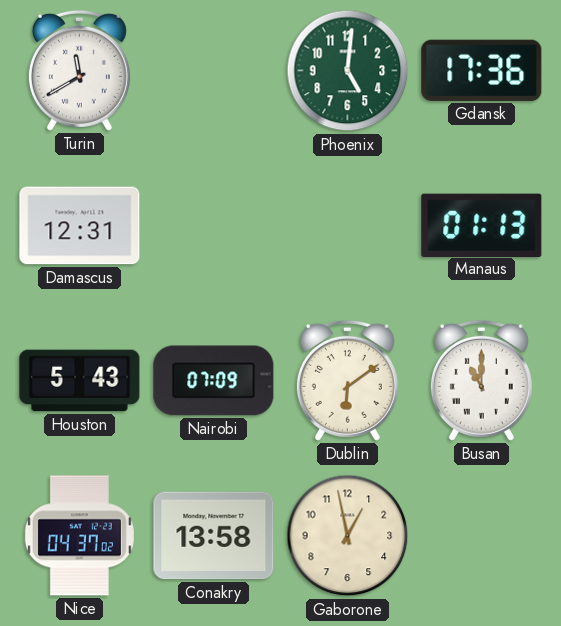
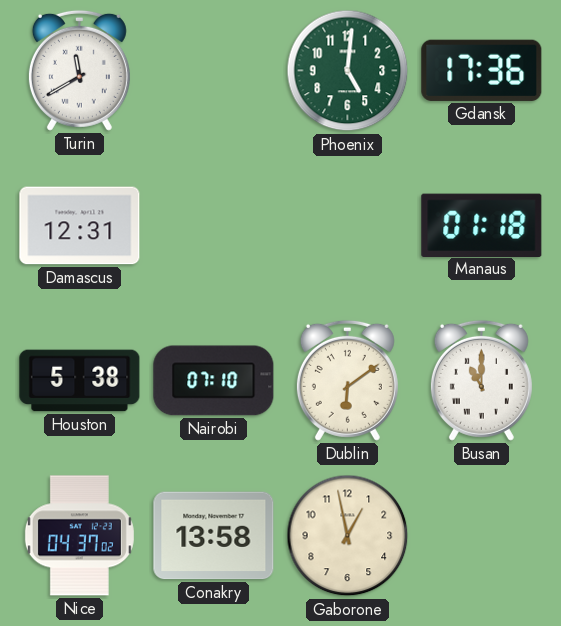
Manaus: 01:13 -> 01:18 (482, 225)
Houston: 5:43 -> 5:38 (80, 381)
Nairobi: 07:09 -> 07:10 (214, 381)
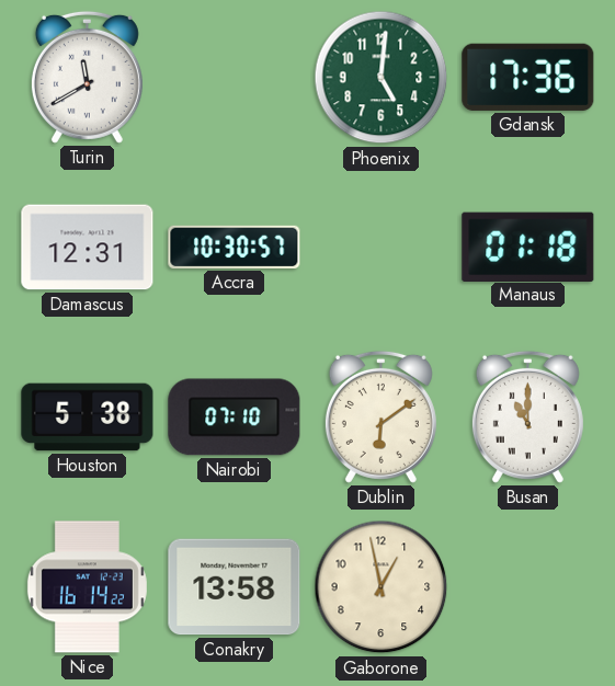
Accra: none -> 10:30 (235, 247)
Nice: 04:37 -> 16:14 (87, 587)
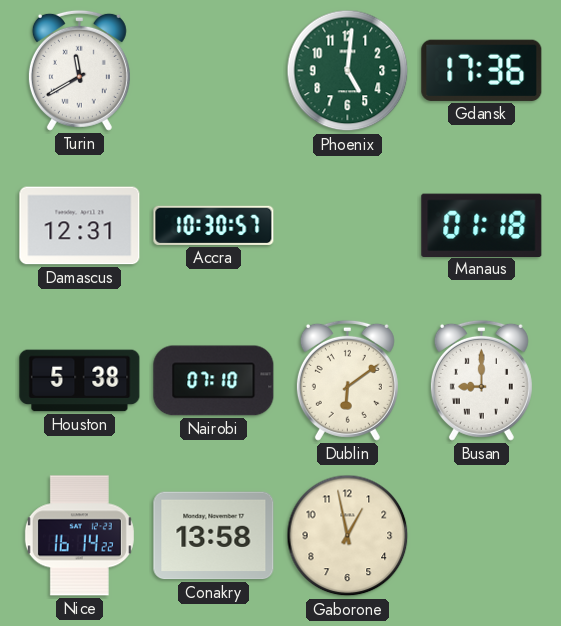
Busan: 11:00 -> 9:00 (481, 380)
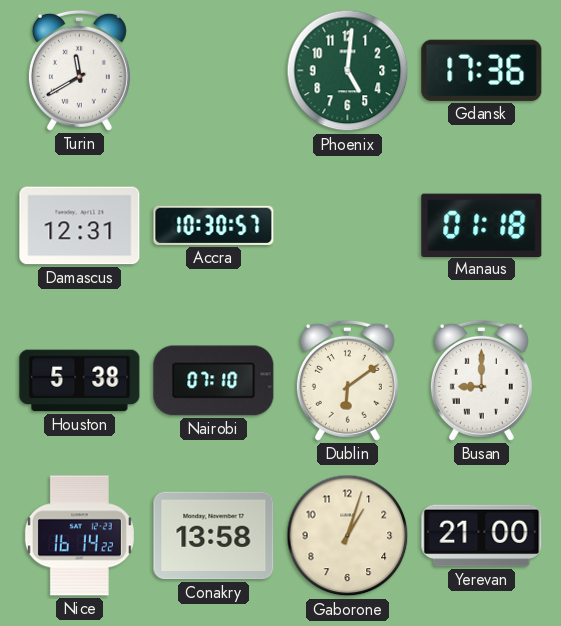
Gaborone: 12:58 -> 1:03 (348, 536)
Yerevan: none -> 21:00 (482, 536)
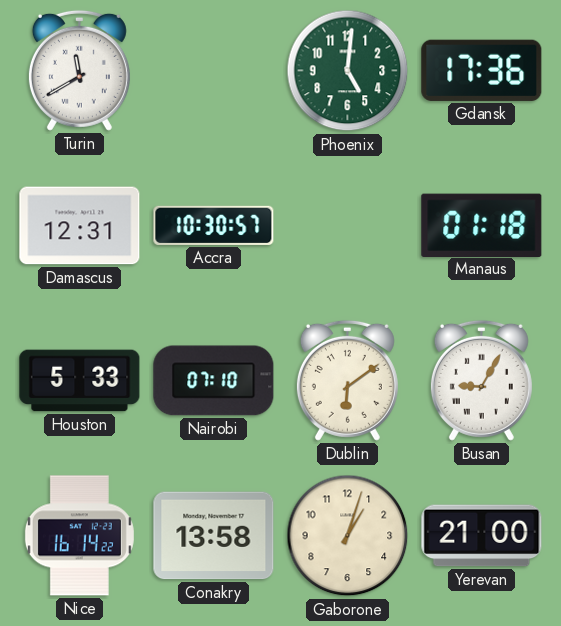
Houston: 5:38 -> 5:33 (80, 381)
Busan: 9:00 -> 9:05 (481, 380)
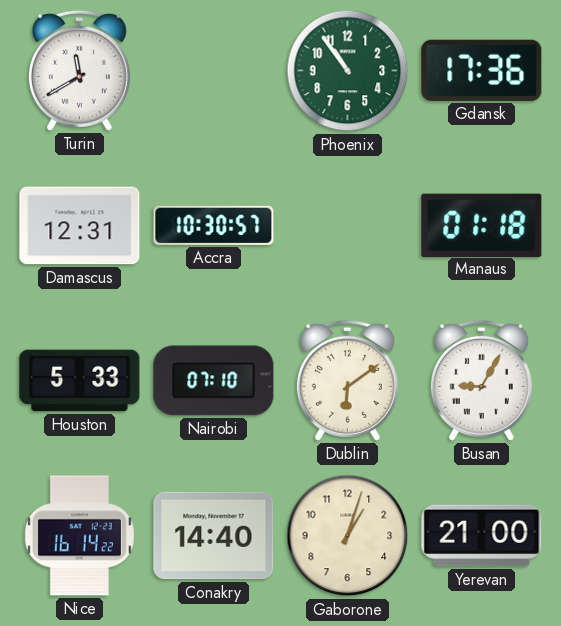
Phoenix: 5:01 -> 10:54 (348, 71)
Conakry: 13:58 -> 14:40 (214, 536)
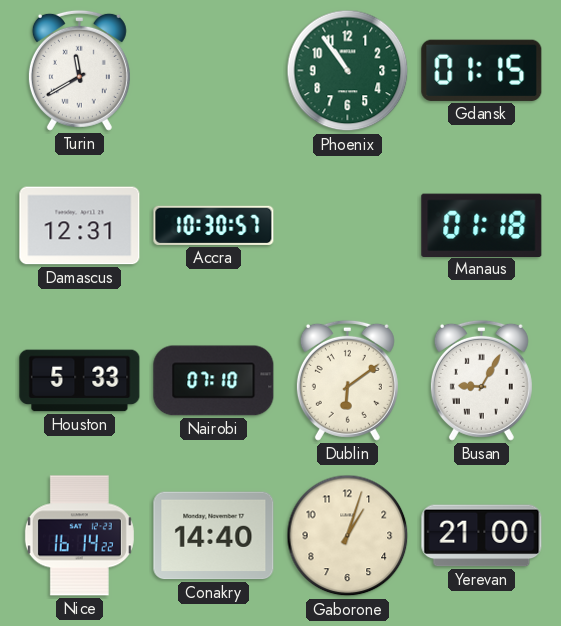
Gdansk: 17:36 -> 01:15 (482, 70)
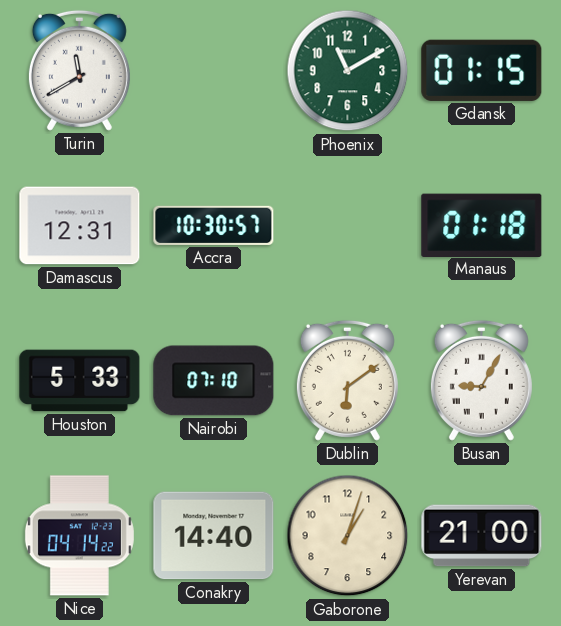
Phoenix: 10:54 -> 11:10 (348, 71)
Nice: 16:14 -> 04:14 (79, 536)
